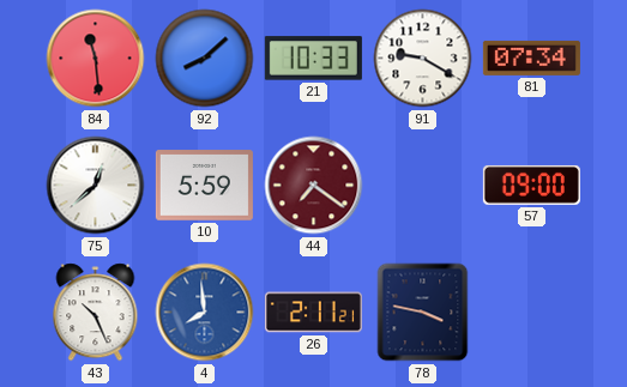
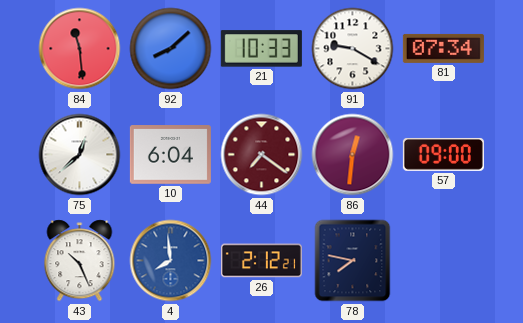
10: 5:59 -> 6:04 (170, 155)
86: none -> 12:31 (353, 155)
26: 2:11 -> 2:12 (261, 261)
78: 3:47 -> 7:47 (353, 261)
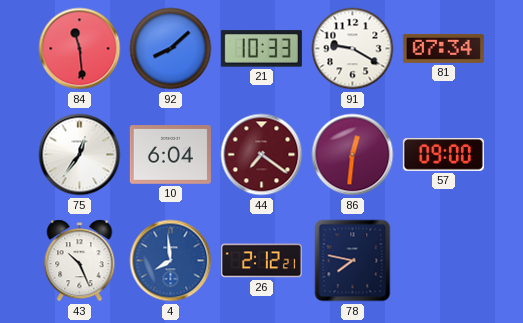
75: 12:38 -> 12:36 (80, 155)
